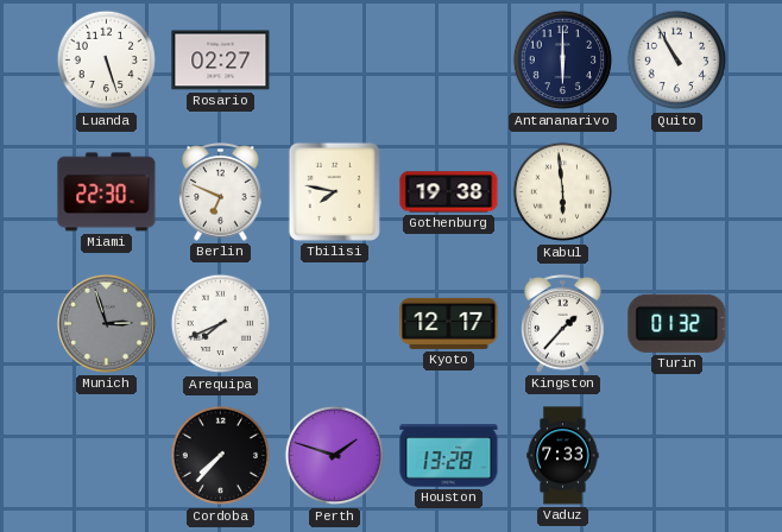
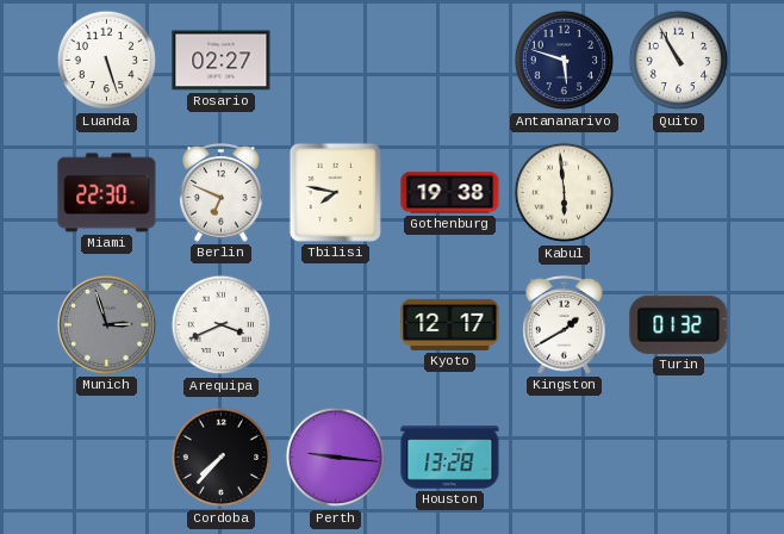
Antananarivo: 6:00 -> 5:48 (565, 61)
Arequipa: 7:41 -> 3:41 (222, 325)
Kingston: 1:37 -> 1:40 (565, 325)
Perth: 1:48 -> 9:16 (336, 458)
Vaduz: 7:33 -> none (563, 456)
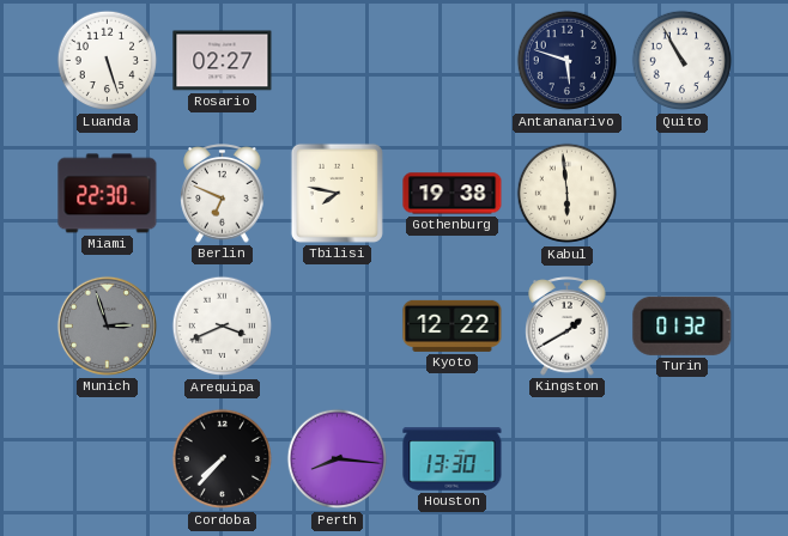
Kyoto: 12:17 -> 12:22 (453, 325)
Perth: 9:16 -> 8:16 (338, 459)
Houston: 13:28 -> 13:30 (453, 459)
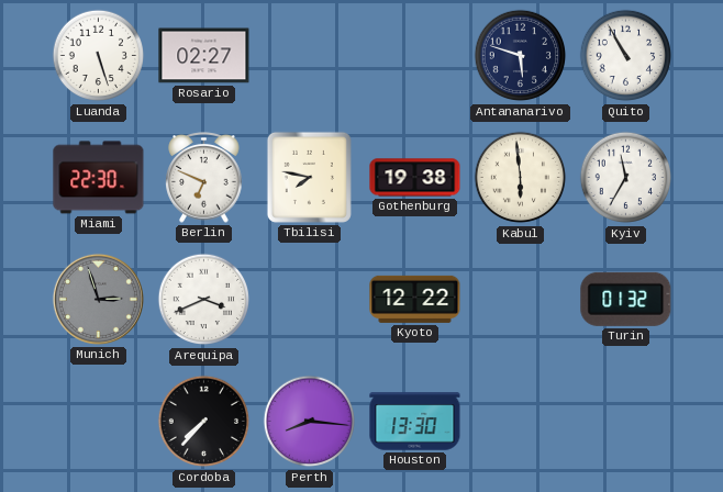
Kyiv: none -> 11:35 (626, 178)
Kingston: 1:40 -> none (568, 327)
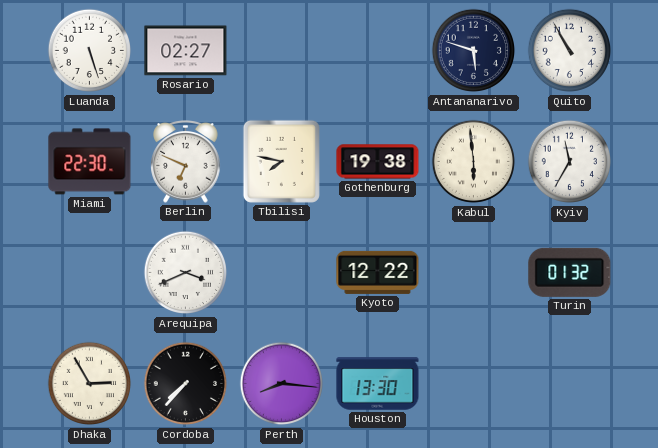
Munich: 2:57 -> none (98, 299)
Dhaka: none -> 2:55 (90, 384)
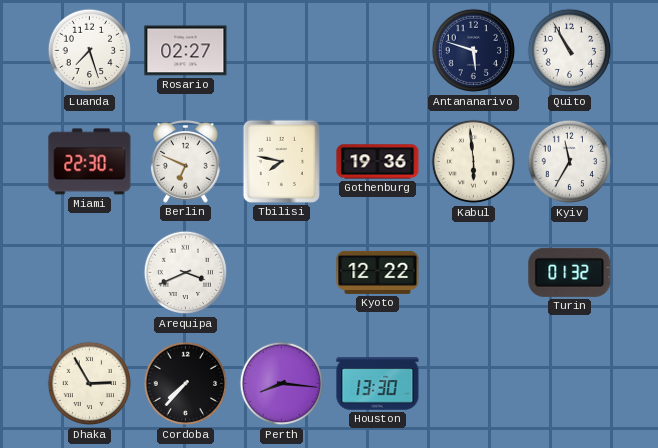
Luanda: 5:27 -> 7:27 (90, 51)
Gothenburg: 19:38 -> 19:36 (378, 162)
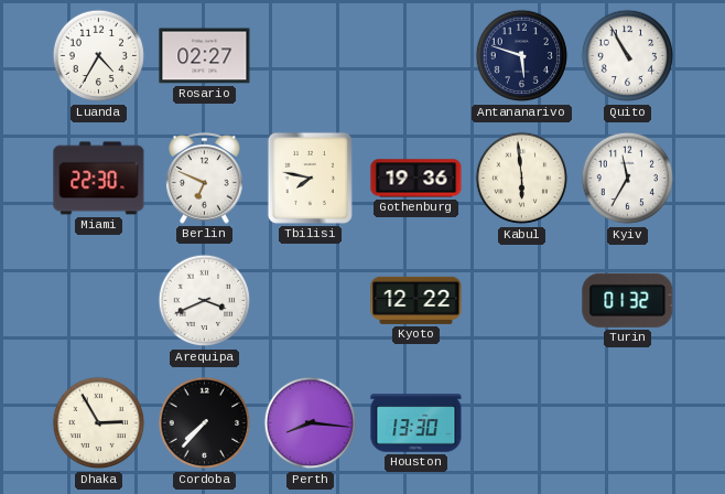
Luanda: 7:27 -> 4:35 (99, 56)
